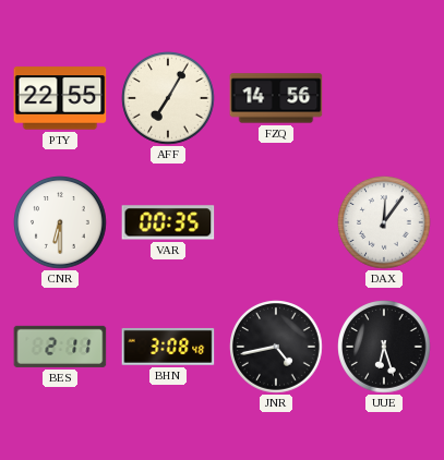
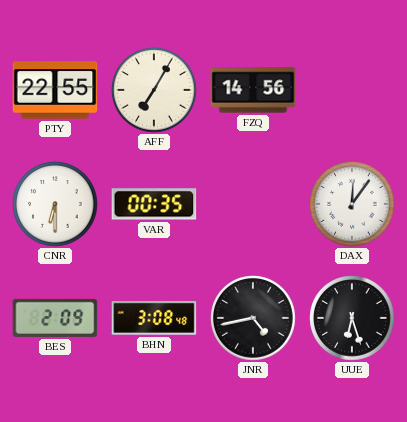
BES: 2:11 -> 2:09 (55, 318)
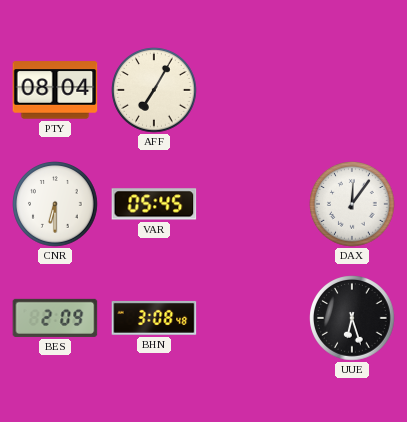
PTY: 22:55 -> 08:04 (55, 90)
FZQ: 14:56 -> none (253, 90)
VAR: 00:35 -> 05:45 (154, 204)
JNR: 4:43 -> none (253, 318)
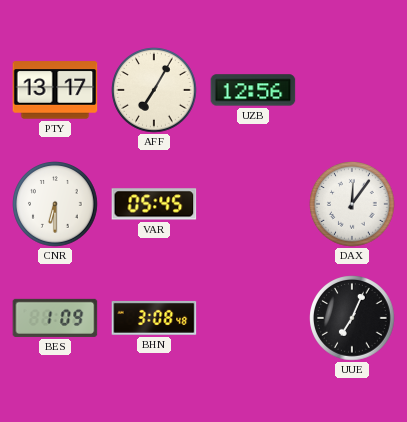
PTY: 08:04 -> 13:17 (55, 90)
UZB: none -> 12:56 (253, 90)
BES: 2:09 -> 1:09 (55, 318)
UUE: 6:27 -> 7:04 (352, 318)
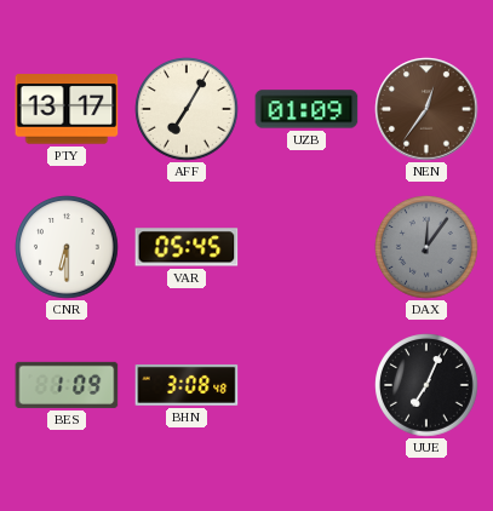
UZB: 12:56 -> 01:09 (306, 109)
NEN: none -> 12:36 (426, 109)
DAX dial: white -> grey (426, 247)
